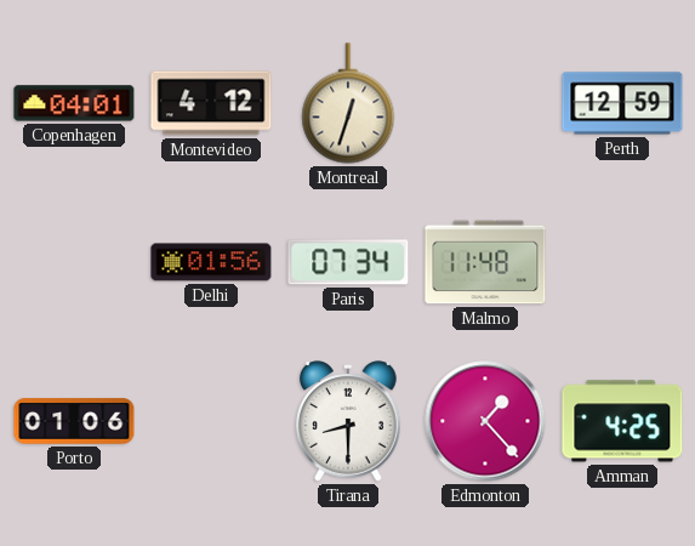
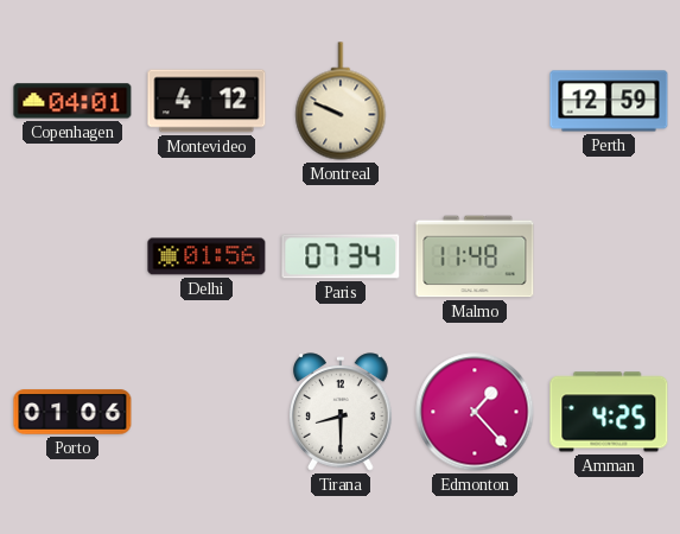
Montreal: 12:33 -> 9:49 (341, 101)
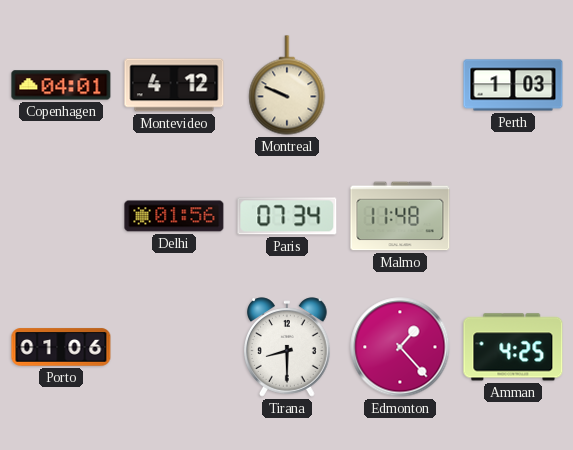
Perth: 12:59 -> 1:03 (513, 85)
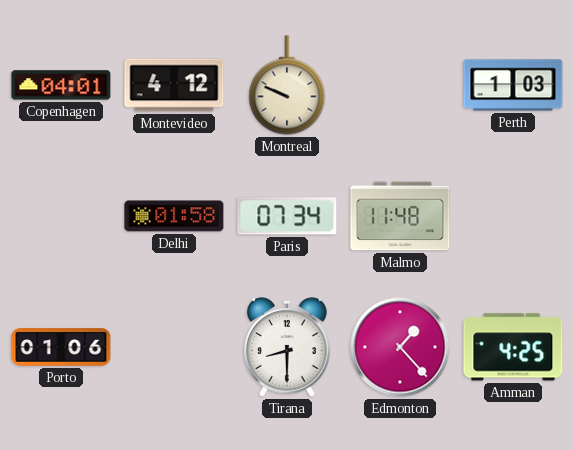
Delhi: 01:56 -> 01:58 (174, 216)
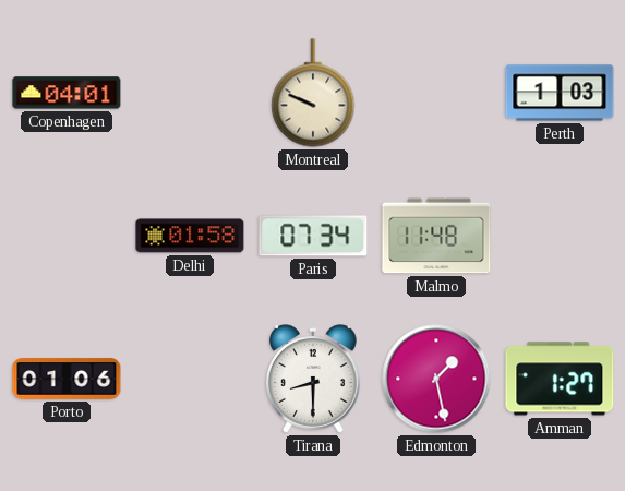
Montevideo: 4:12 -> none (174, 85)
Edmonton: 1:23 -> 1:28 (436, 379)
Amman: 4:25 -> 1:27 (560, 379)
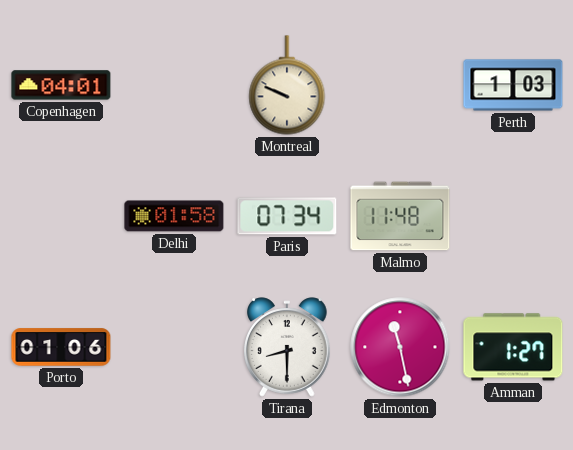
Edmonton: 1:28 -> 11:28 (400, 347)
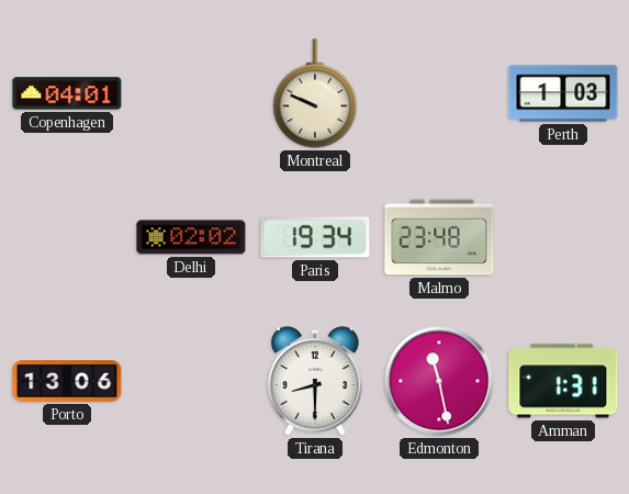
Delhi: 01:58 -> 02:02 (191, 237)
Paris: 07:34 -> 19:34 (315, 237)
Malmo: 11:48 -> 23:48 (439, 237)
Porto: 01:06 -> 13:06 (67, 381)
Amman: 1:27 -> 1:31 (563, 381)
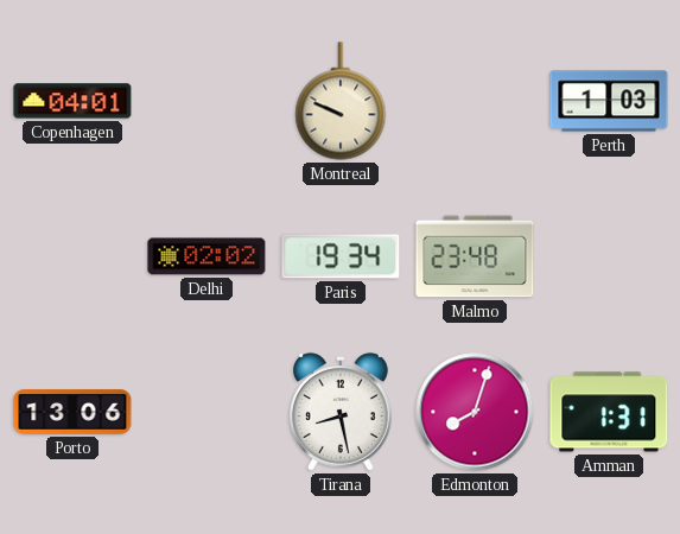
Tirana: 8:30 -> 8:28 (342, 412)
Edmonton: 11:28 -> 8:03 (475, 412)
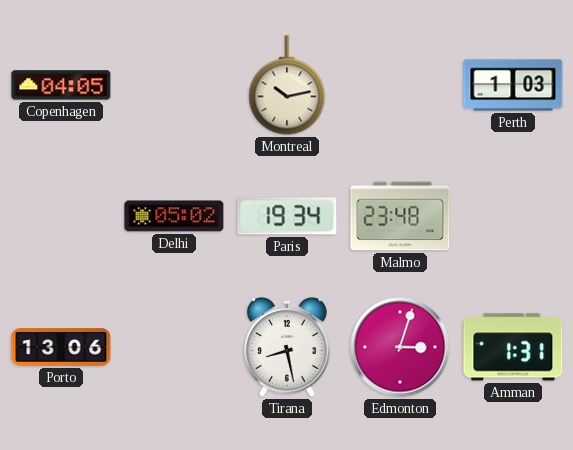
Copenhagen: 04:01 -> 04:05 (61, 85)
Montreal: 9:49 -> 10:13 (287, 85)
Delhi: 02:02 -> 05:02 (174, 216)
Edmonton: 8:03 -> 3:03 (400, 347)
